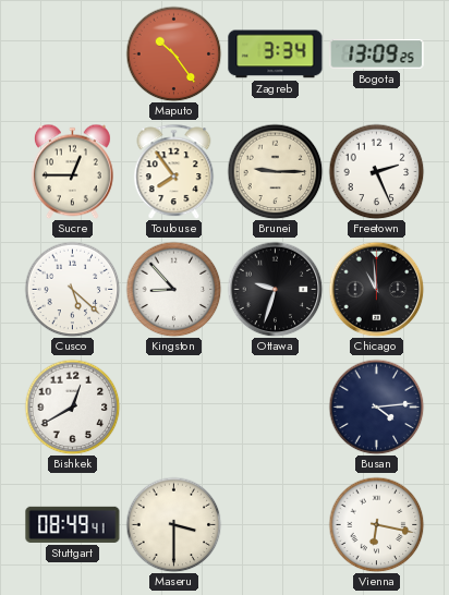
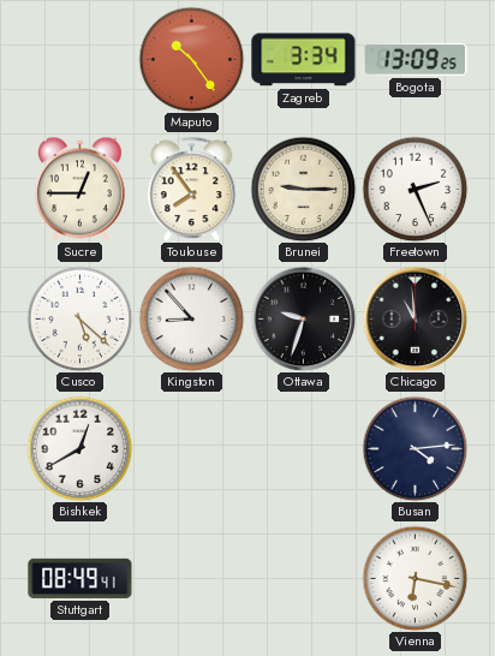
Maseru: 3:30 -> none (173, 524)
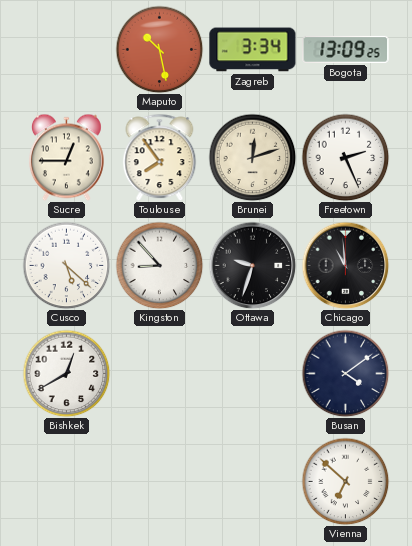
Maputo: 10:24 -> 10:28 (159, 49)
Brunei: 9:15 -> 12:12 (252, 157)
Busan: 4:14 -> 4:09 (345, 373)
Stuttgart: 08:49 -> none (80, 578)
Vienna: 6:17 -> 6:52 (345, 481)
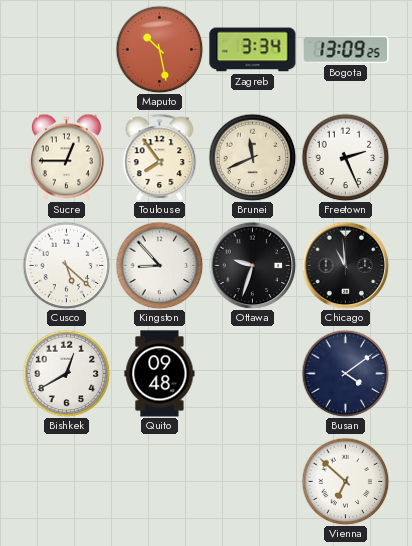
Brunei: 12:12 -> 11:41 (252, 157)
Quito: none -> 09:48 (160, 374)
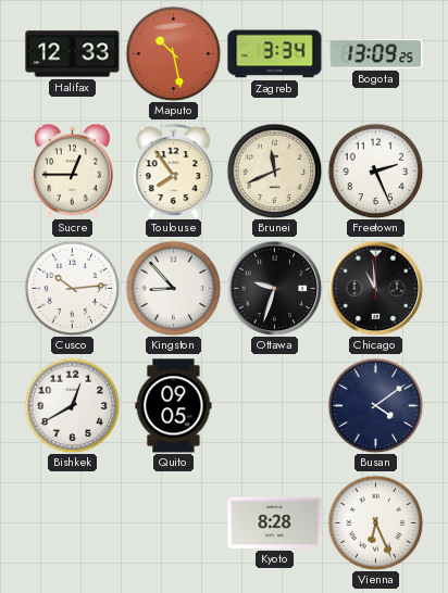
Halifax: none -> 12:33 (73, 54)
Cusco: 5:22 -> 10:14 (72, 288)
Quito: 09:48 -> 09:05 (174, 406)
Kyoto: none -> 8:28 (275, 522)
Vienna: 6:52 -> 6:26 (375, 522)
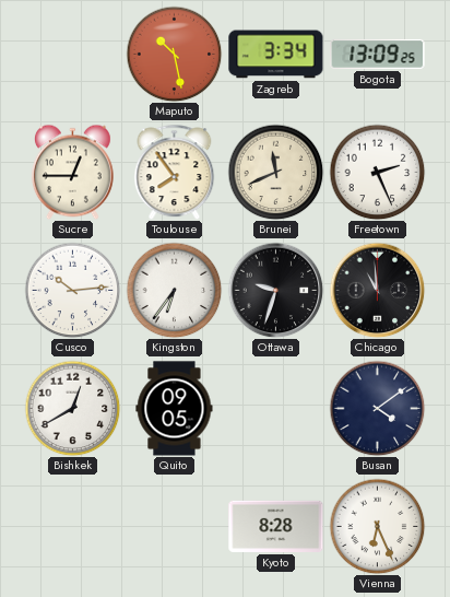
Halifax: 12:33 -> none (73, 54)
Kingston: 8:53 -> 6:36 (174, 290)
